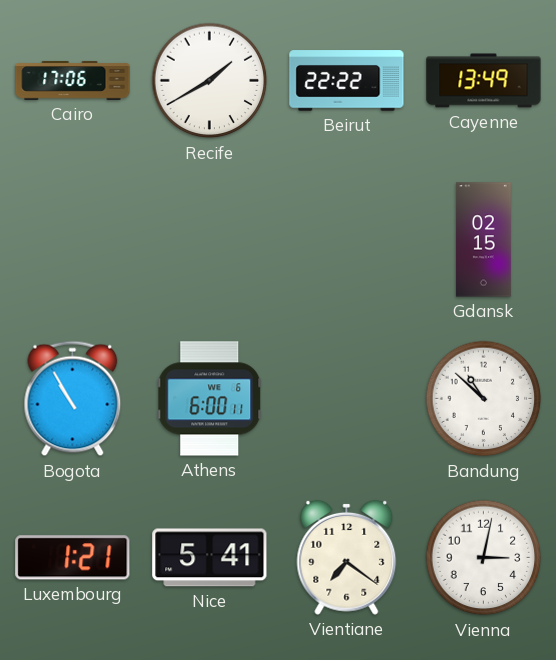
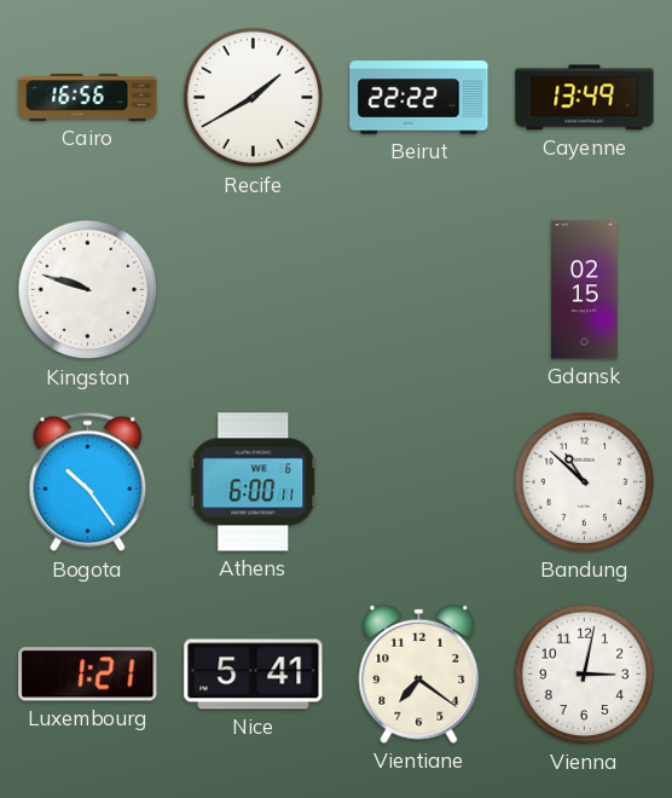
Cairo: 17:06 -> 16:56 (88, 98)
Kingston: none -> 9:48 (88, 290)
Bogota: 10:55 -> 10:24 (88, 482)
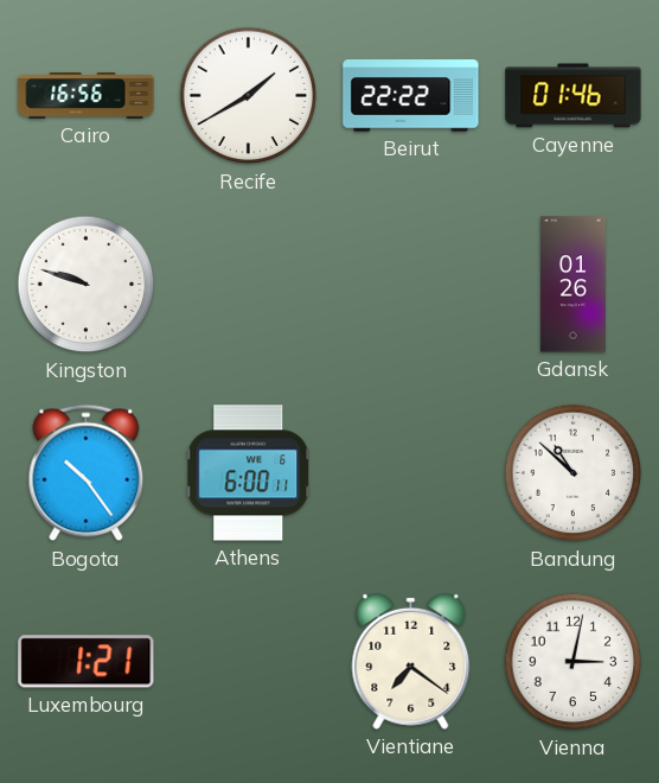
Cayenne: 13:49 -> 01:46 (574, 96)
Gdansk: 02:15 -> 01:26 (572, 285)
Nice: 5:41 -> none (254, 675)
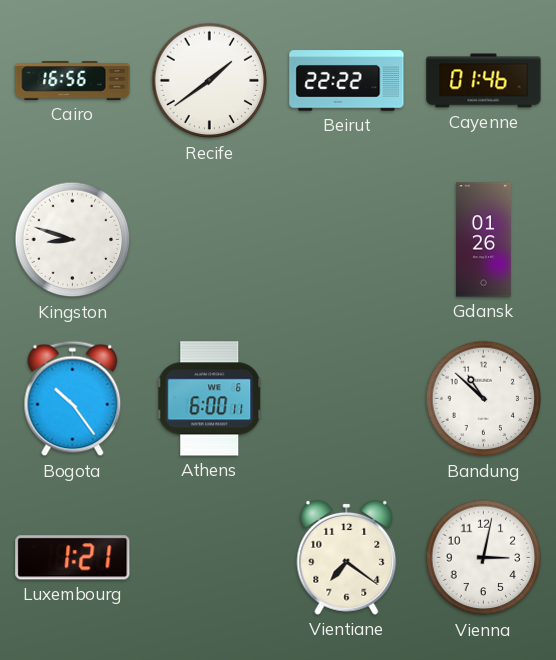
Recife: 1:40 -> 1:39 (210, 81)
Kingston: 9:48 -> 8:48 (73, 240)
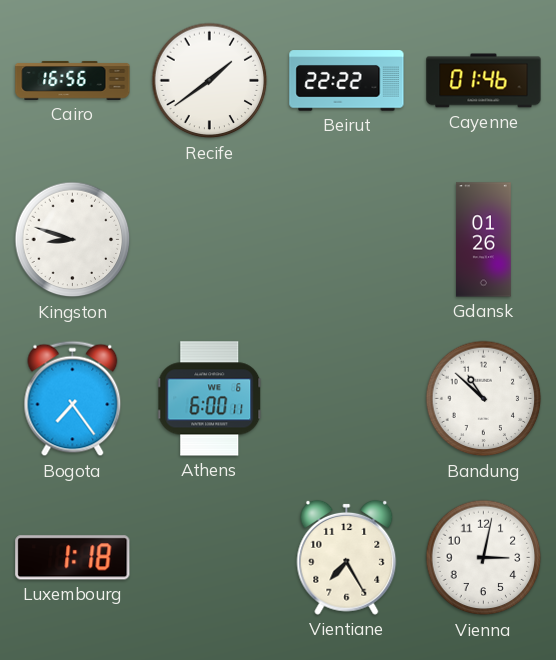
Bogota: 10:24 -> 7:24 (73, 399)
Luxembourg: 1:21 -> 1:18 (73, 558)
Vientiane: 7:21 -> 7:25 (347, 557)
